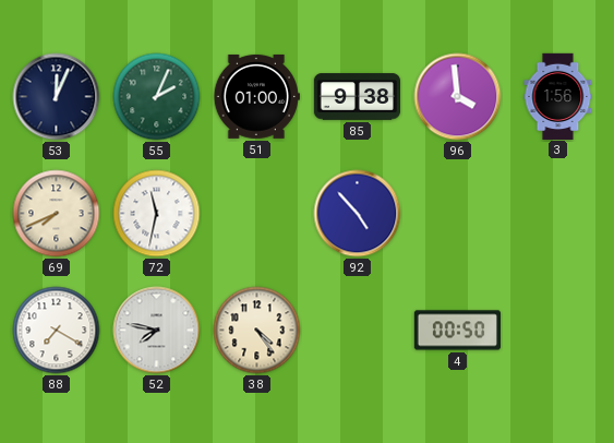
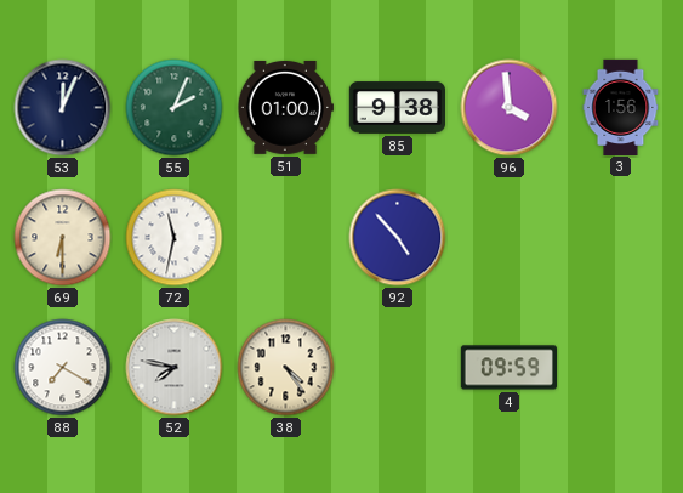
69: 7:41 -> 6:30 (63, 238)
4: 00:50 -> 09:59 (508, 368)
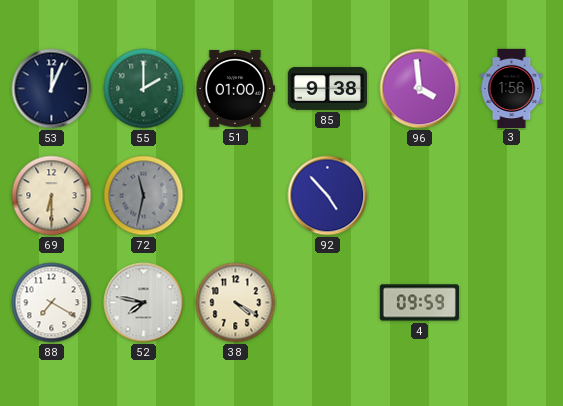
55: 2:04 -> 2:00 (144, 89)
72 dial: white -> grey (144, 196)
38: 4:24 -> 4:20 (236, 303)
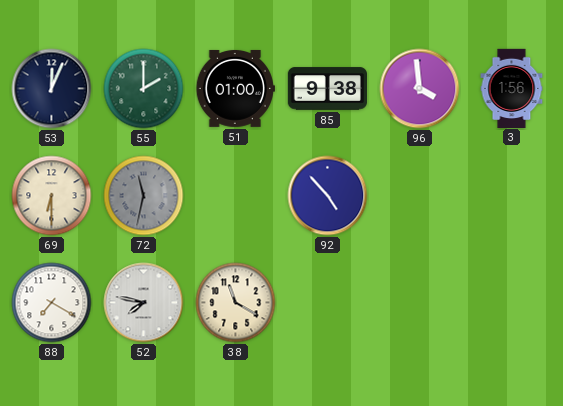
38: 4:20 -> 11:20 (236, 303)
4: 09:59 -> none (419, 303)
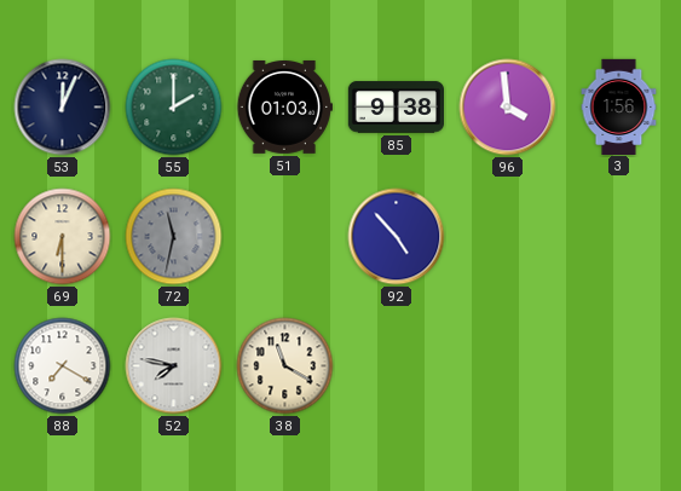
51: 01:00 -> 01:03 (284, 106)
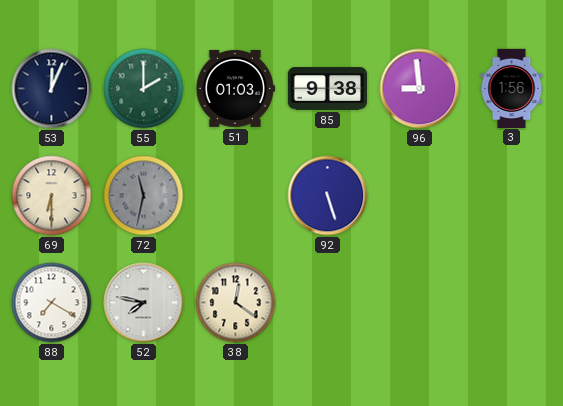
96: 3:59 -> 8:59 (420, 89)
92: 4:53 -> 5:27 (328, 196)
38: 11:20 -> 12:21 (236, 303)
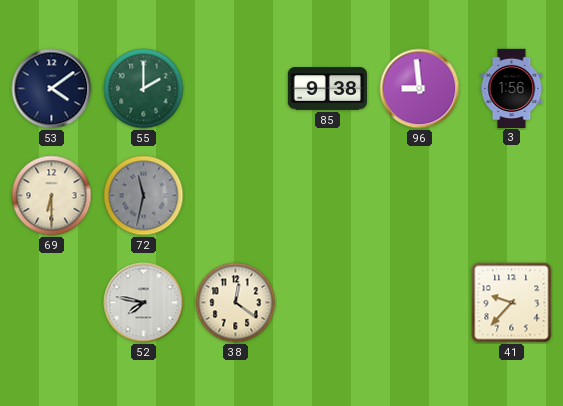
53: 12:04 -> 4:09 (52, 89)
51: 01:03 -> none (235, 88)
92: 5:27 -> none (328, 196)
88: 7:20 -> none (52, 303)
41: none -> 9:37 (512, 303)
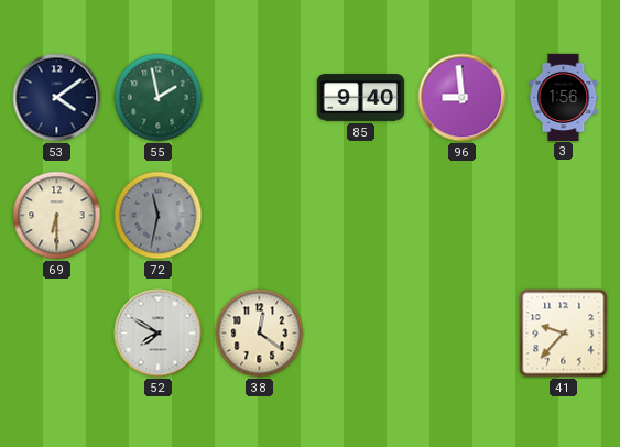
55: 2:00 -> 1:58 (159, 98)
85: 9:38 -> 9:40 (360, 98)
52: 7:47 -> 7:50 (159, 334)
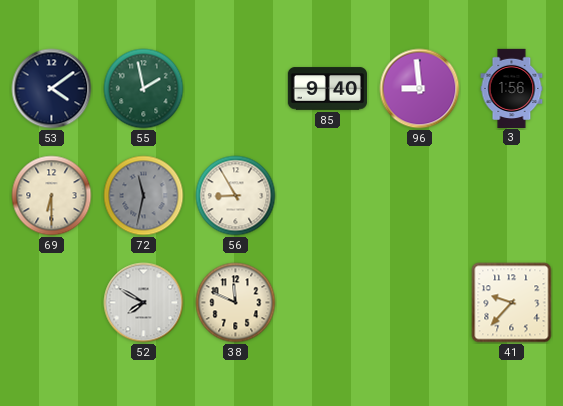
56: none -> 8:55 (236, 196)
38: 12:21 -> 11:49 (236, 303)
